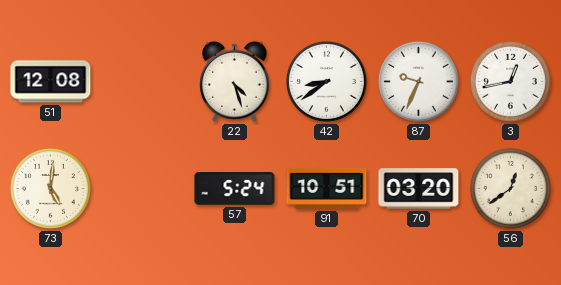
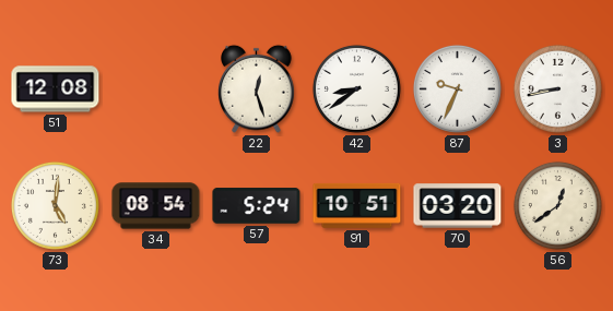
22: 4:27 -> 12:27 (257, 88)
3: 12:43 -> 8:43 (557, 88)
34: none -> 08:54 (156, 206)
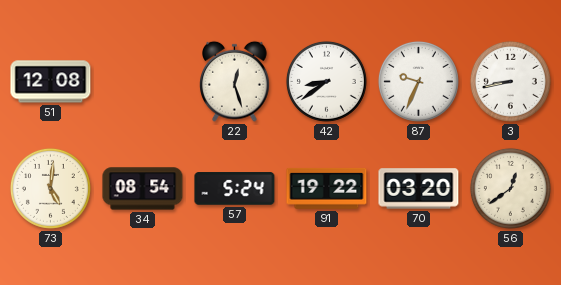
91: 10:51 -> 19:22 (327, 188)
